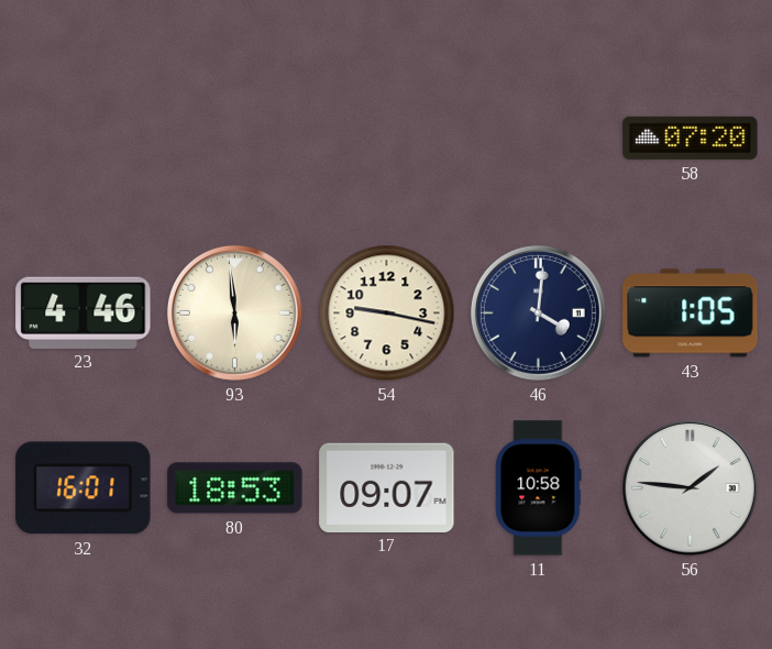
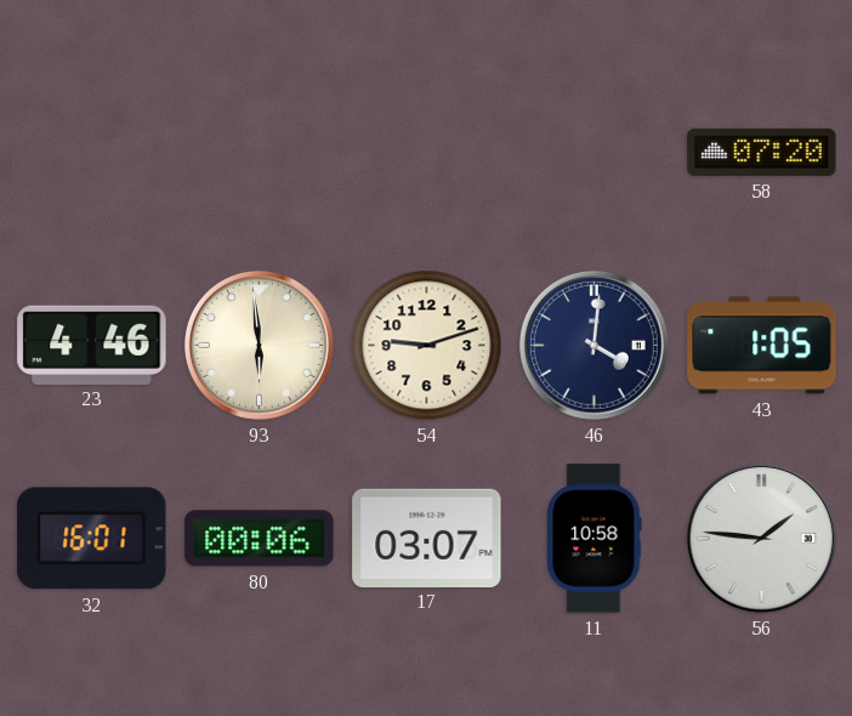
54: 9:17 -> 9:12 (427, 346)
80: 18:53 -> 00:06 (260, 539)
17: 09:07 -> 03:07 (427, 538)
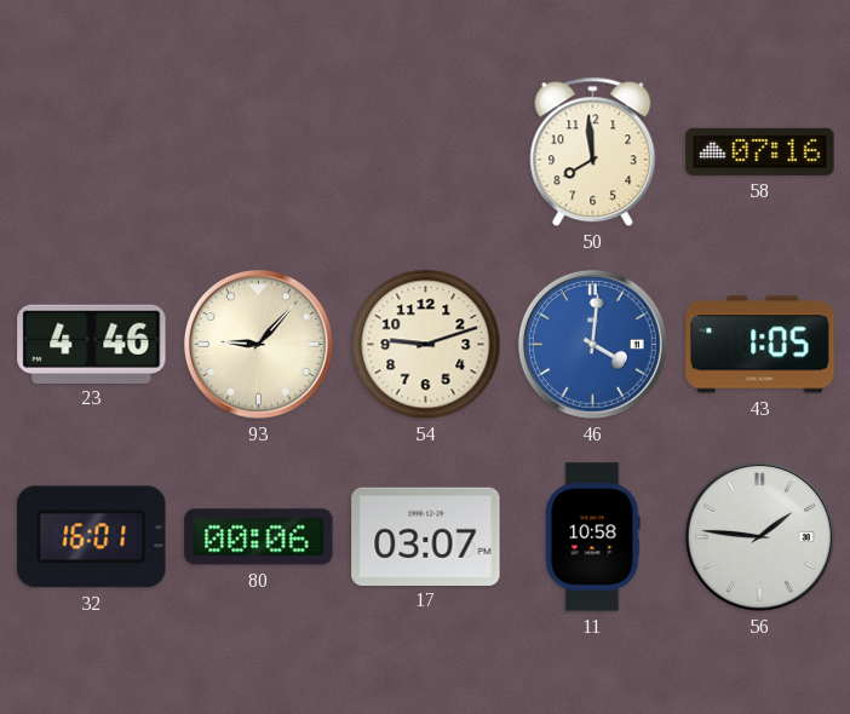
50: none -> 7:59 (593, 152)
58: 07:20 -> 07:16 (760, 151)
93: 5:59 -> 9:07 (258, 344)
46 dial: navy -> blue (592, 344)
